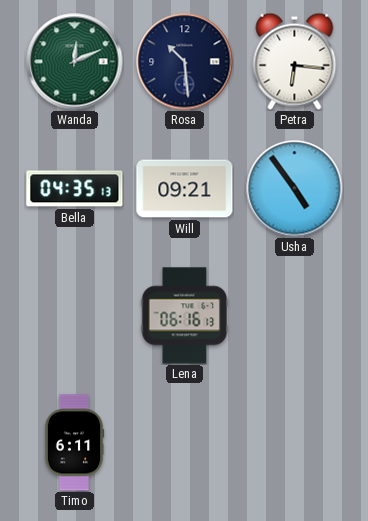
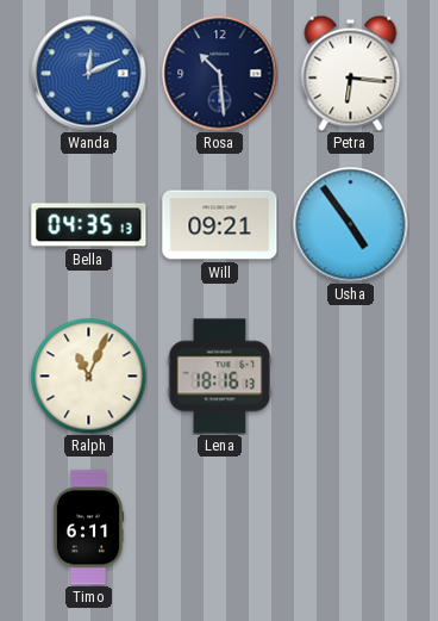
Wanda dial: green -> blue (89, 74)
Ralph: none -> 11:04 (88, 375)
Lena: 06:16 -> 18:16 (220, 377)
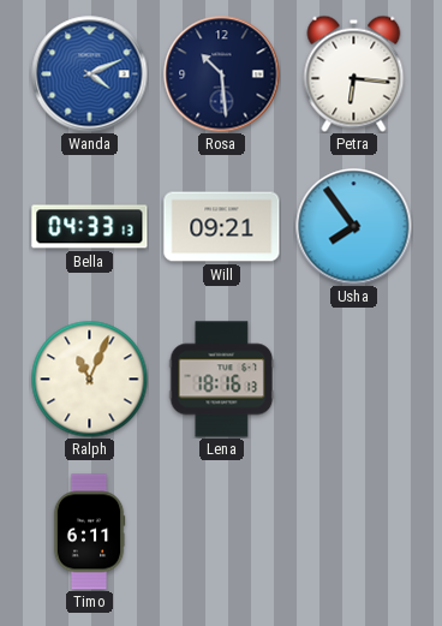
Wanda: 12:11 -> 4:11 (90, 74)
Bella: 04:35 -> 04:33 (90, 227)
Usha: 4:54 -> 7:54 (354, 227)
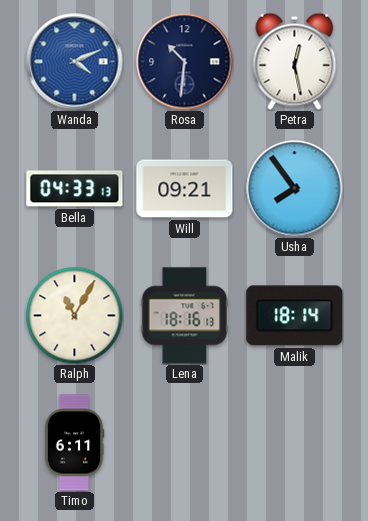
Rosa: 10:29 -> 10:31 (185, 62)
Petra: 6:16 -> 12:28 (295, 61)
Ralph: 11:04 -> 11:05 (74, 315)
Malik: none -> 18:14 (295, 316)
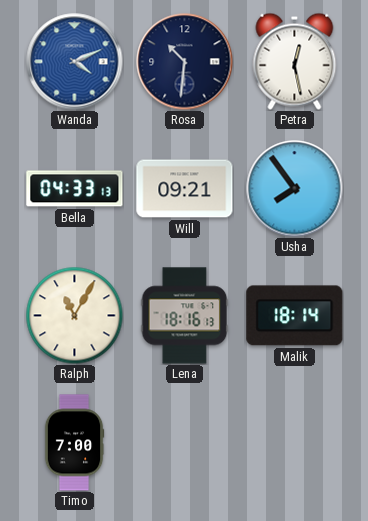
Timo: 6:11 -> 7:00 (74, 443)
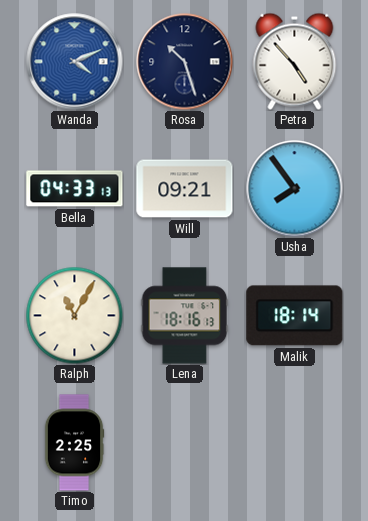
Rosa: 10:31 -> 10:27 (185, 62)
Petra: 12:28 -> 4:53 (295, 61)
Timo: 7:00 -> 2:25 (74, 443)
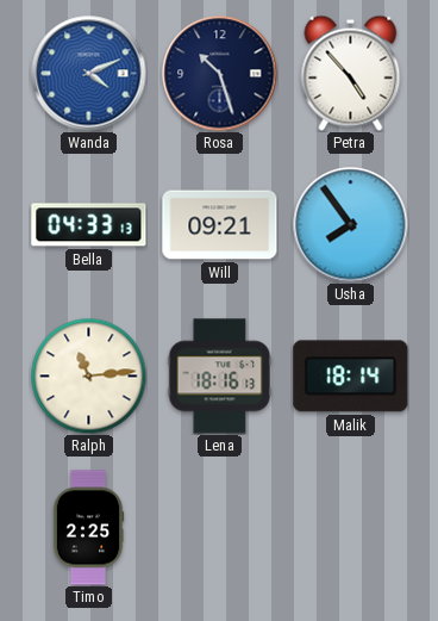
Ralph: 11:05 -> 11:14 (88, 375)
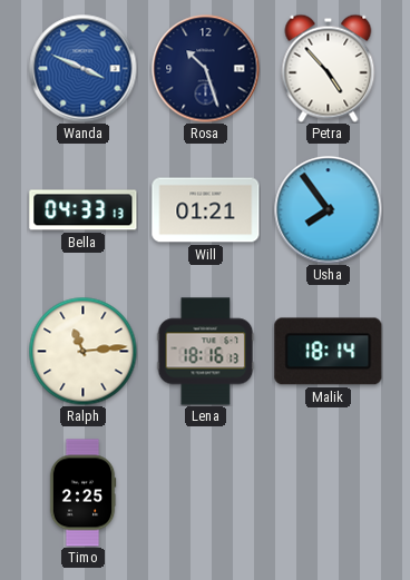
Wanda: 4:11 -> 3:49 (84, 69)
Will: 09:21 -> 01:21 (206, 210)
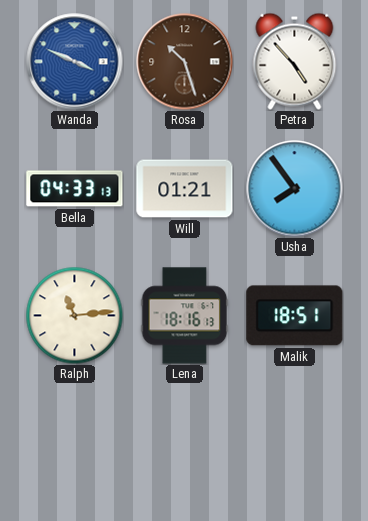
Rosa dial: navy -> brown (185, 62)
Malik: 18:14 -> 18:51 (295, 316)
Timo: 2:25 -> none (82, 493)
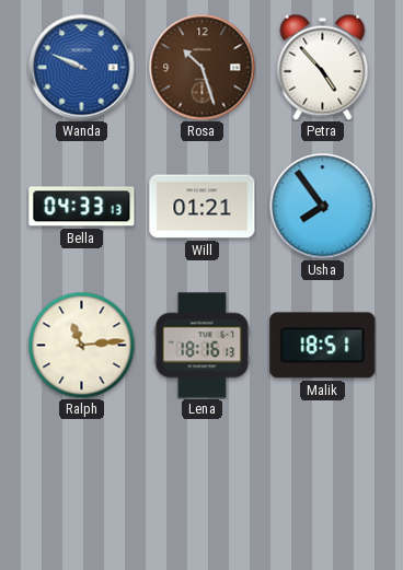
Wanda: 3:49 -> 9:49 (82, 68)
